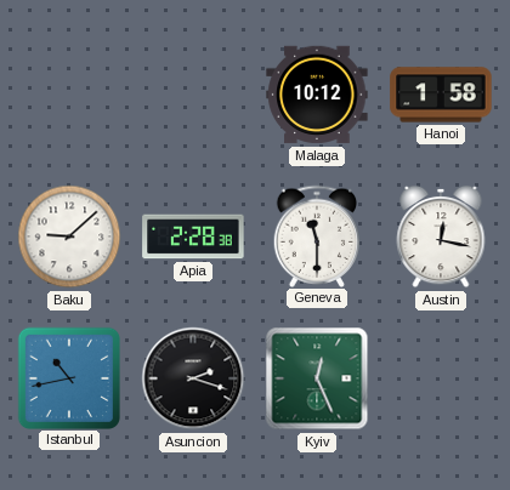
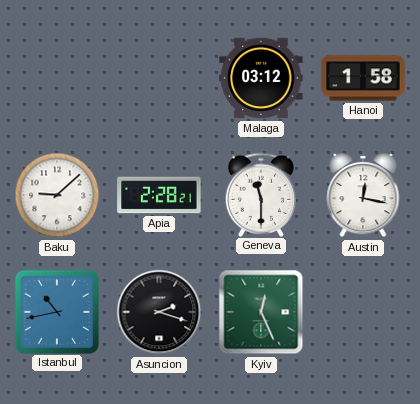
Malaga: 10:12 -> 03:12 (261, 78)
Apia: 2:28:38 -> 2:28:21 (159, 195)
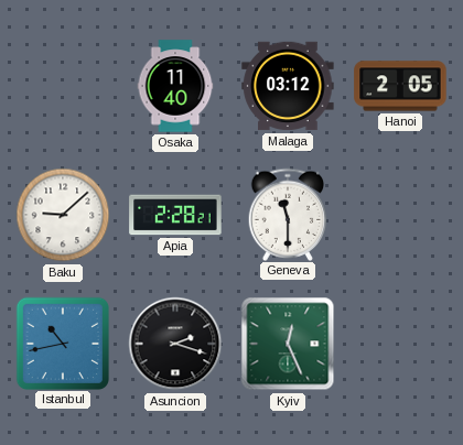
Osaka: none -> 11:40 (175, 86)
Hanoi: 1:58 -> 2:05 (400, 86)
Austin: 12:17 -> none (363, 195)
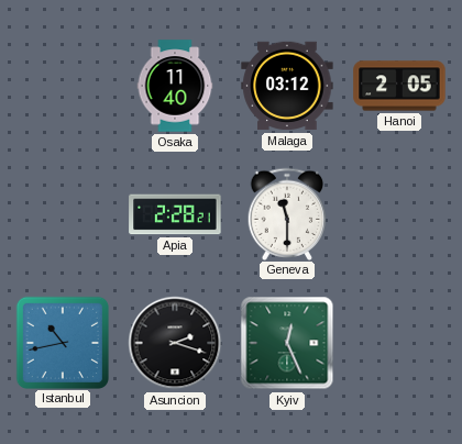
Baku: 9:08 -> none (63, 215)
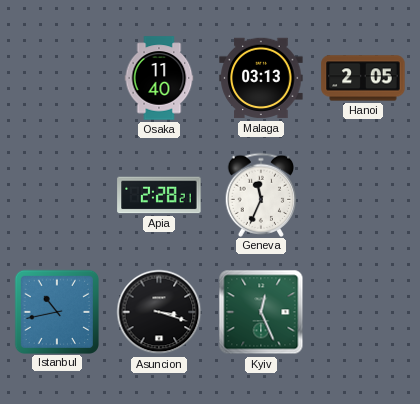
Malaga: 03:12 -> 03:13 (261, 78)
Geneva: 11:30 -> 11:34 (261, 194)
Asuncion: 2:18 -> 3:18 (159, 312)
